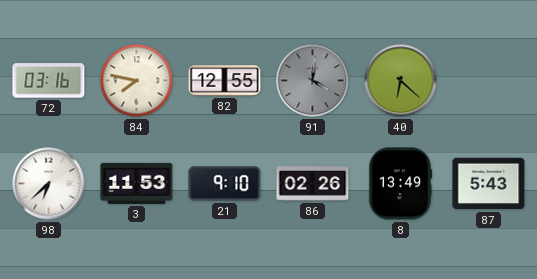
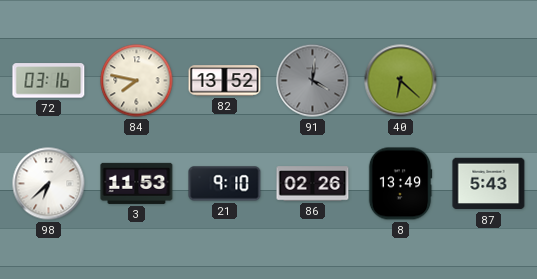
82: 12:55 -> 13:52 (225, 81)
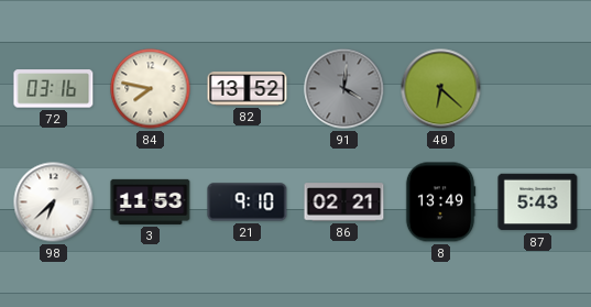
86: 02:26 -> 02:21 (344, 202)
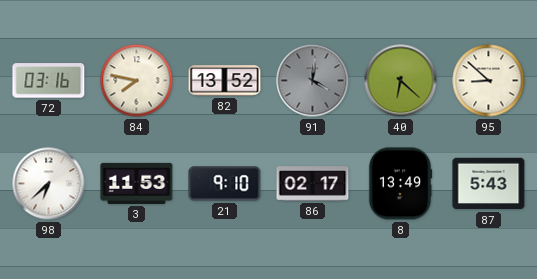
95: none -> 8:52 (489, 81)
86: 02:21 -> 02:17 (313, 184)
